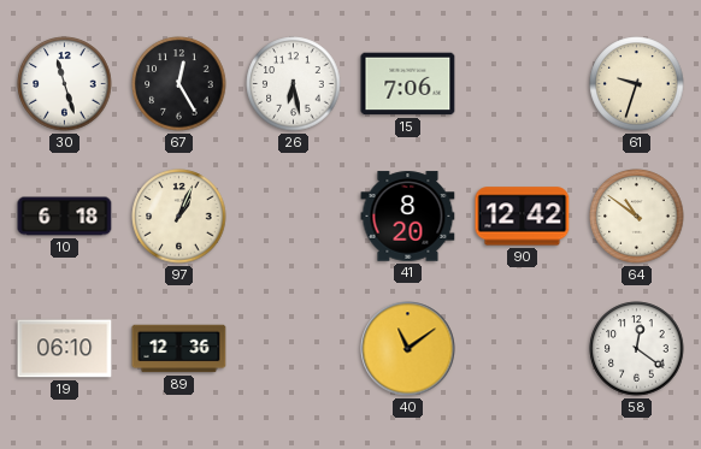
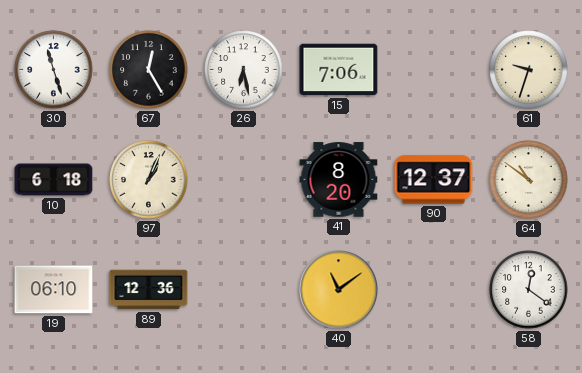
90: 12:42 -> 12:37 (434, 180)
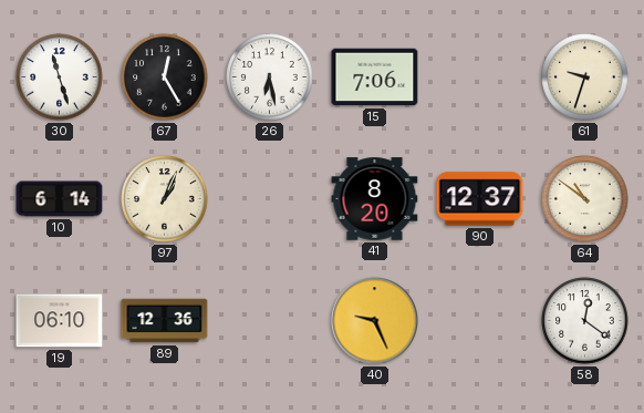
10: 6:18 -> 6:14 (60, 199)
40: 11:09 -> 9:26 (375, 321)
